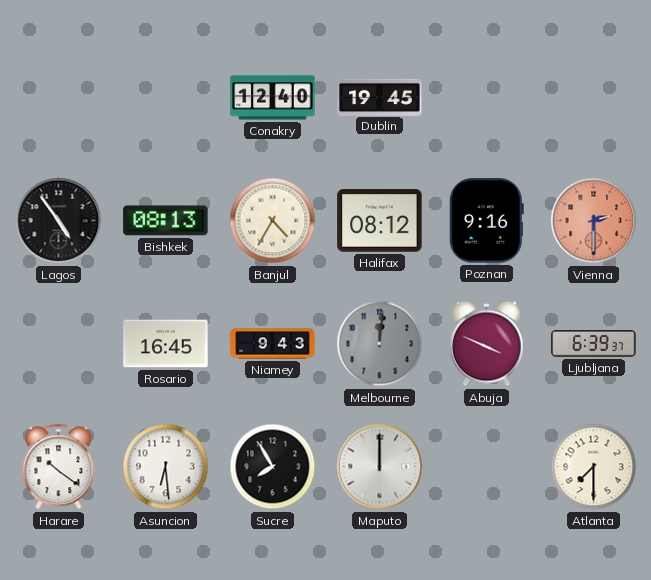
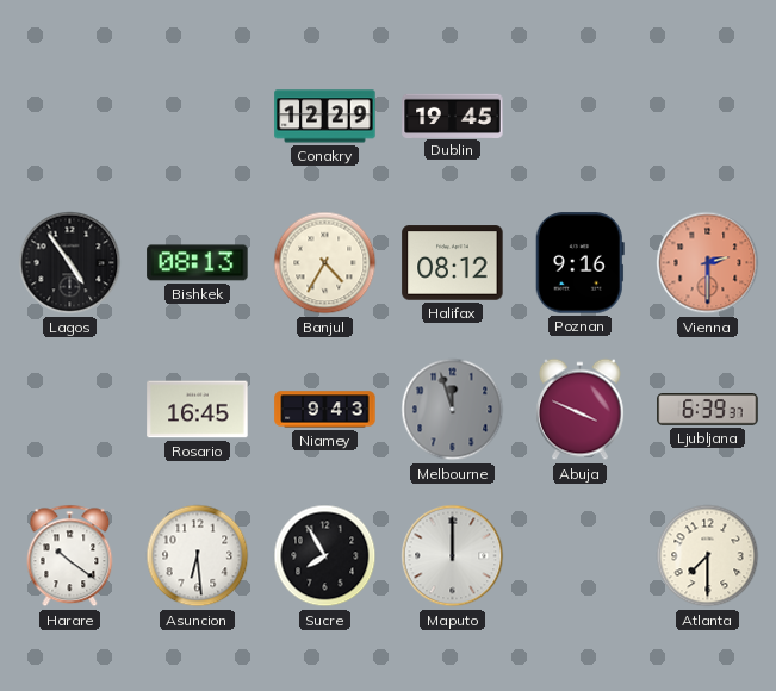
Conakry: 12:40 -> 12:29 (325, 117)
Melbourne: 12:01 -> 11:57 (453, 410)
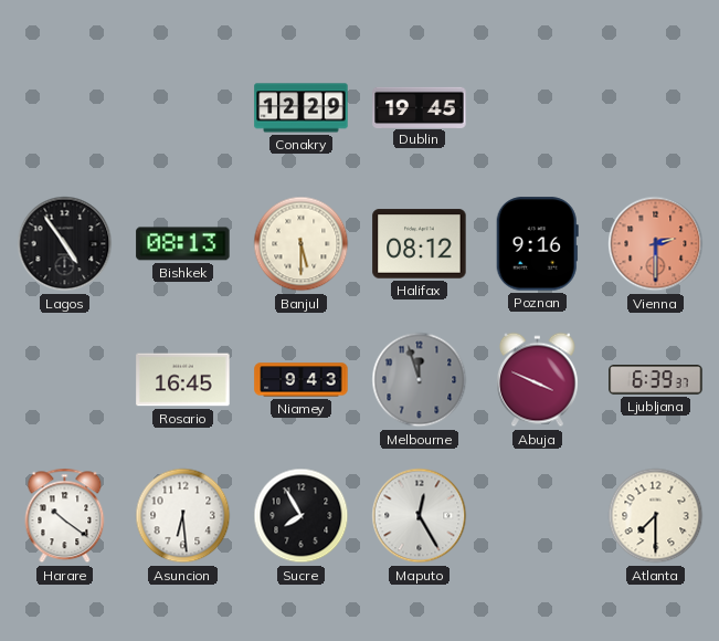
Banjul: 4:35 -> 5:30 (302, 244)
Maputo: 12:00 -> 12:25 (420, 516)
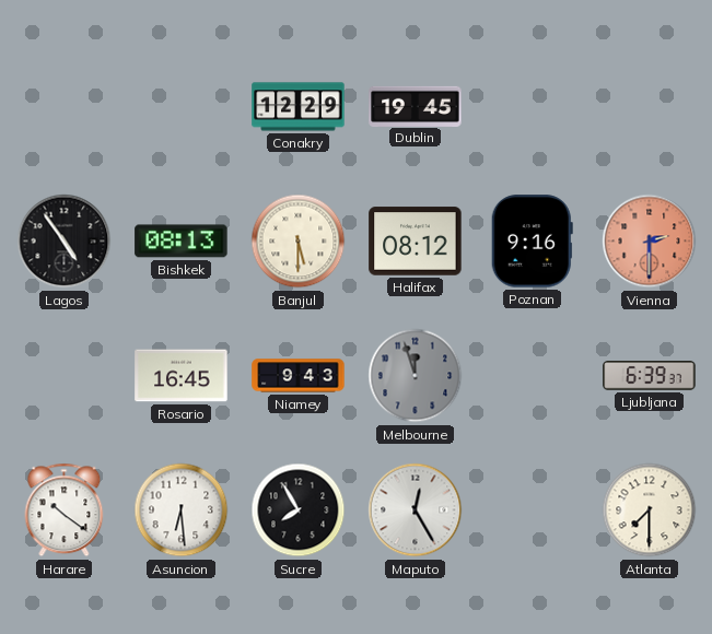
Abuja: 3:49 -> none (538, 380)
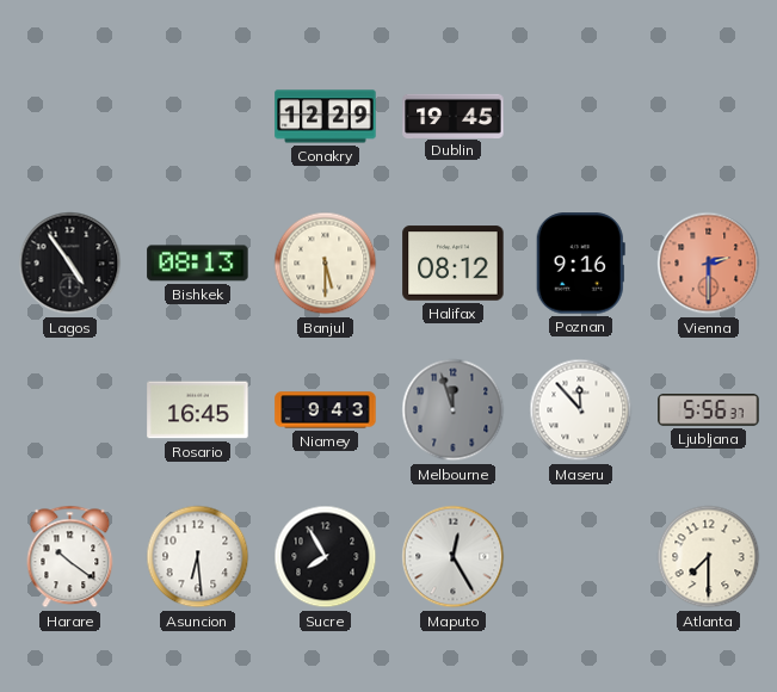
Maseru: none -> 11:53 (581, 410)
Ljubljana: 6:39 -> 5:56 (709, 410)
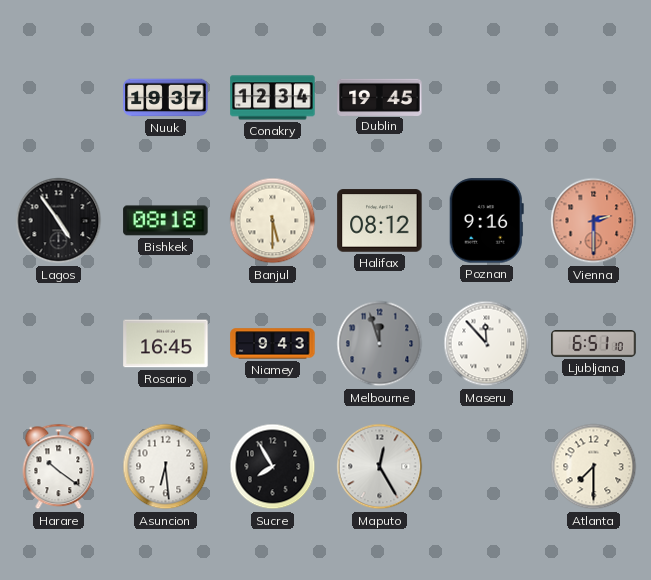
Nuuk: none -> 19:37 (166, 98)
Conakry: 12:29 -> 12:34 (273, 98)
Bishkek: 08:13 -> 08:18 (166, 221)
Ljubljana: 5:56 -> 6:51 (594, 344)
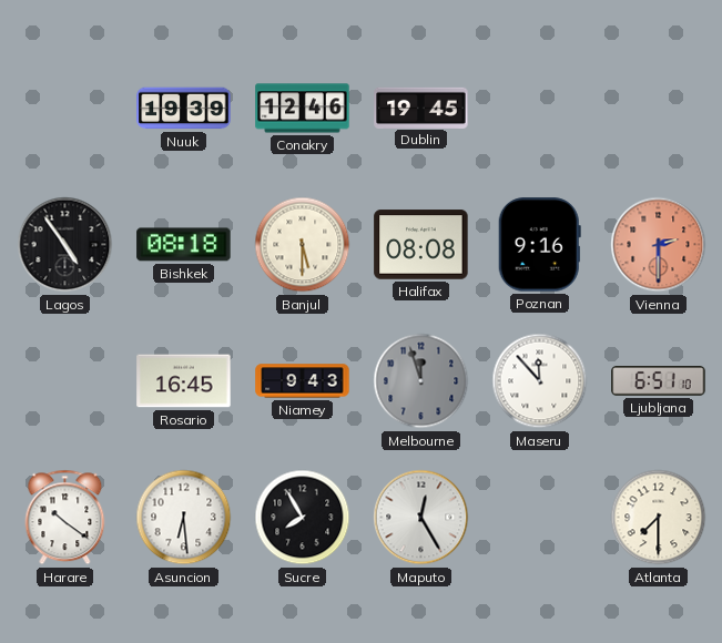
Nuuk: 19:37 -> 19:39 (184, 109)
Conakry: 12:34 -> 12:46 (303, 109)
Halifax: 08:12 -> 08:08 (421, 245)
